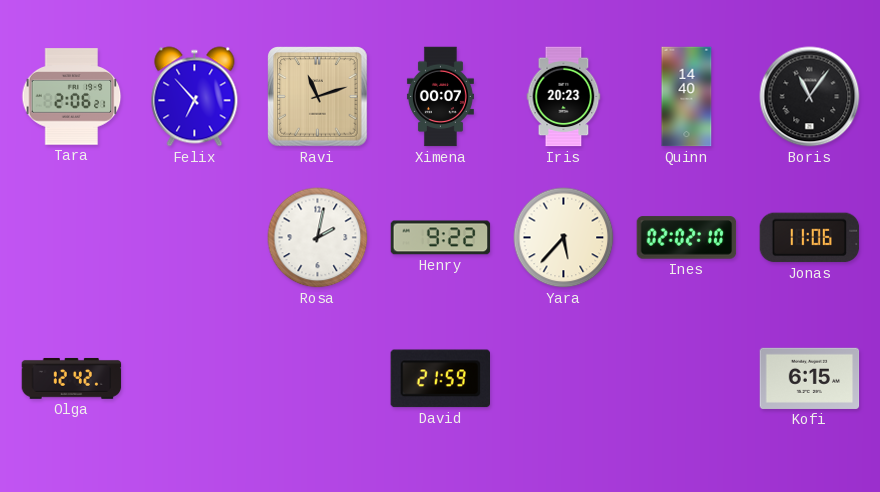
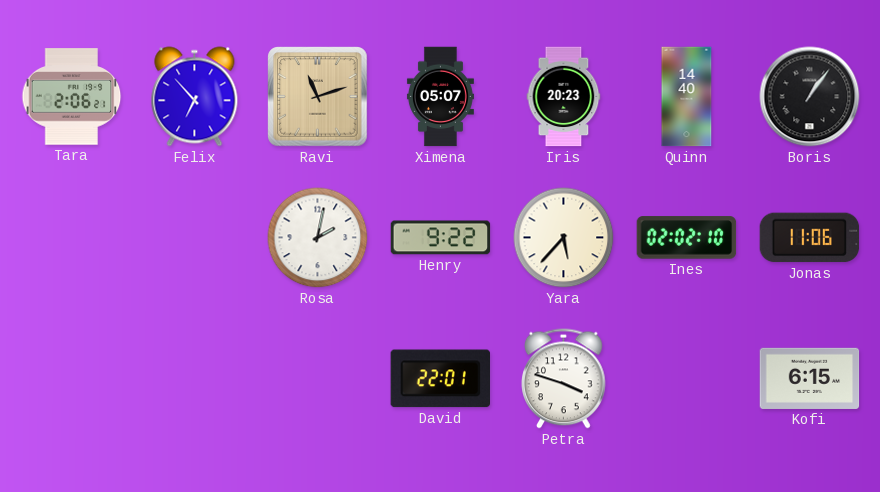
Ximena: 00:07 -> 05:07 (440, 97)
Boris: 11:06 -> 1:06 (810, 97)
Olga: 12:42 -> none (72, 378)
David: 21:59 -> 22:01 (440, 379)
Petra: none -> 3:48 (564, 379)
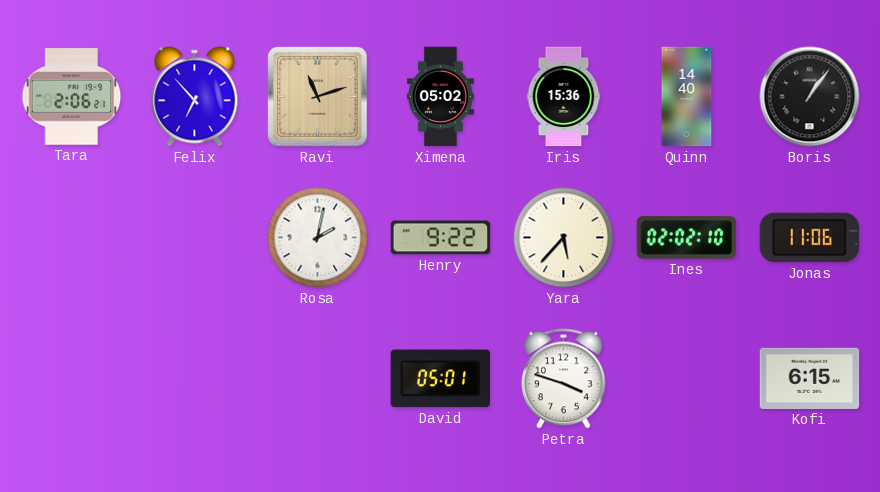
Ximena: 05:07 -> 05:02 (440, 97)
Iris: 20:23 -> 15:36 (564, 97)
David: 22:01 -> 05:01 (440, 379)
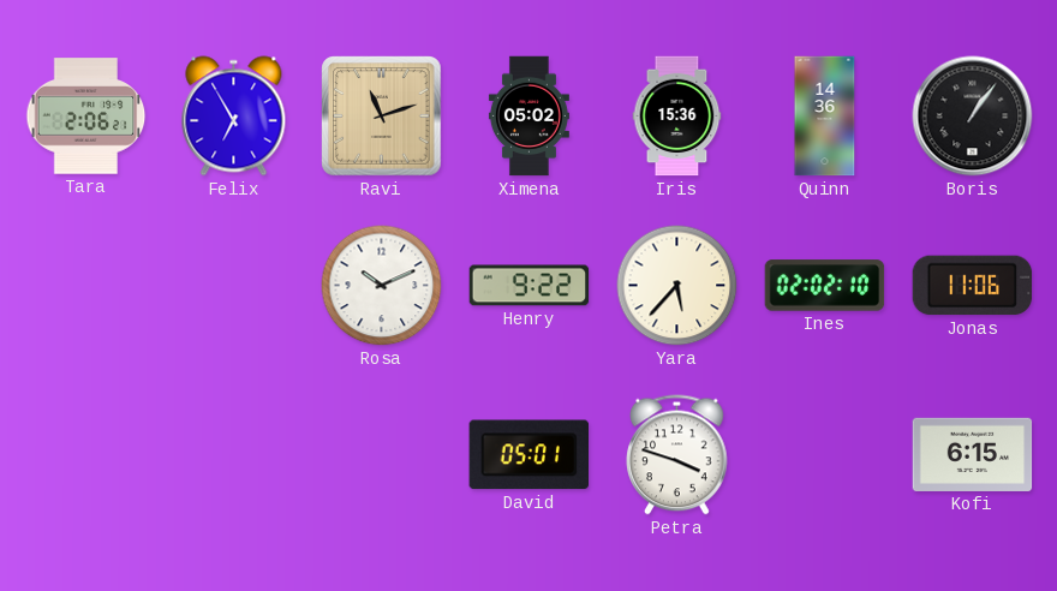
Felix: 6:53 -> 6:55 (234, 117)
Quinn: 14:40 -> 14:36 (825, 117)
Rosa: 2:02 -> 10:11 (382, 286)
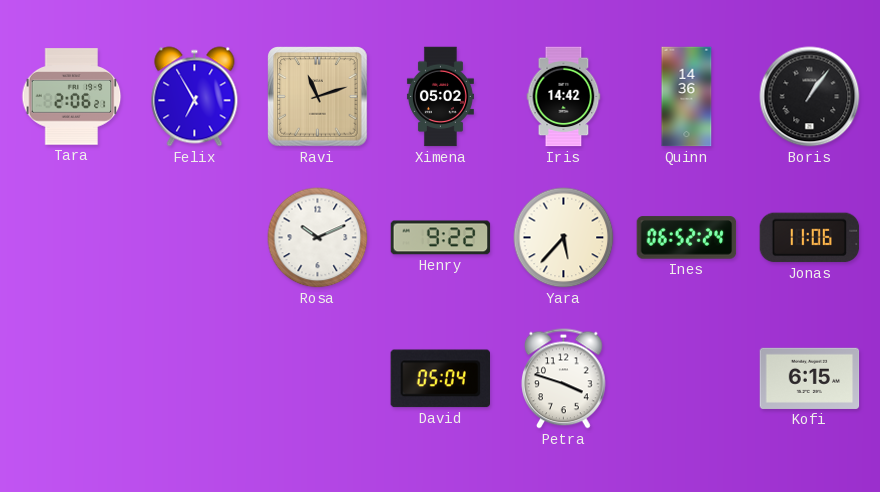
Iris: 15:36 -> 14:42 (564, 97)
Ines: 02:02 -> 06:52 (687, 238)
David: 05:01 -> 05:04 (440, 379)
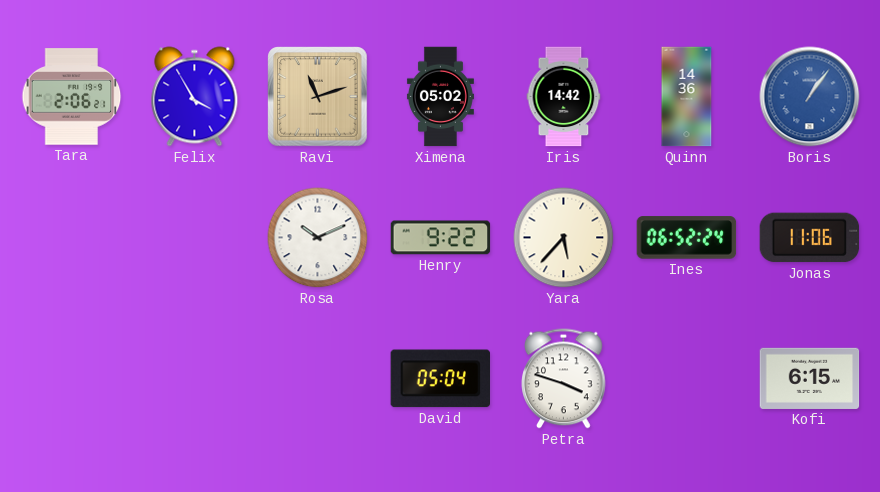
Felix: 6:55 -> 3:55 (195, 97)
Boris dial: black -> blue (810, 97)
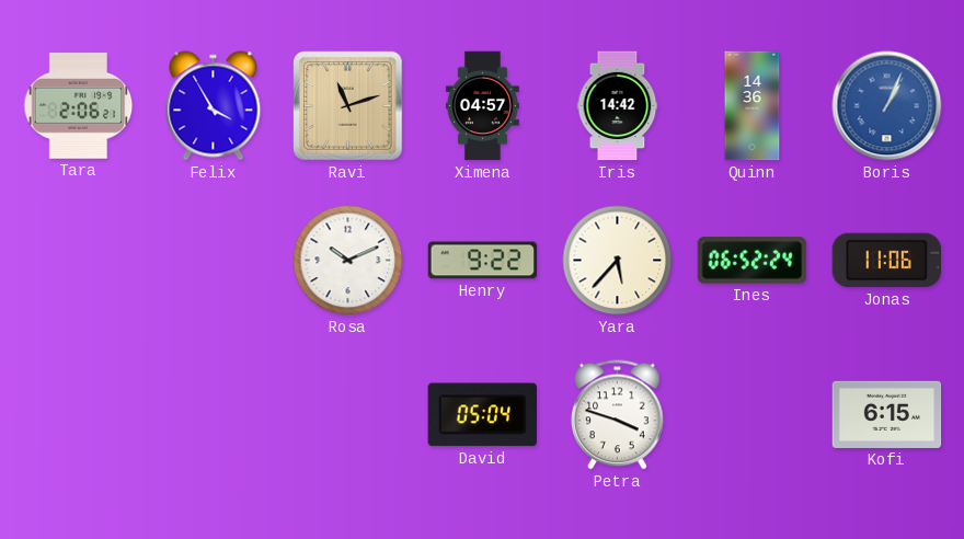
Ximena: 05:02 -> 04:57 (482, 106)
Boris: 1:06 -> 1:04 (887, 106)
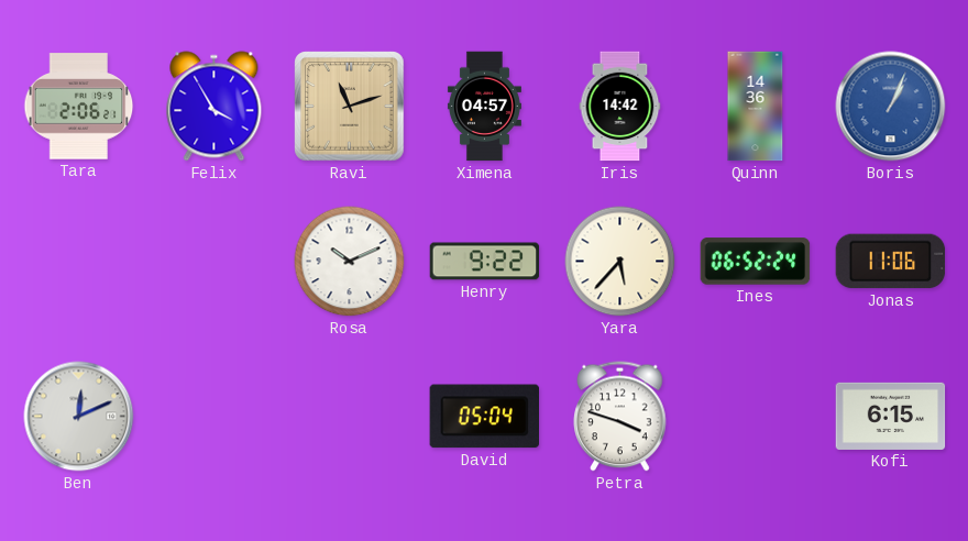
Ben: none -> 12:11 (79, 417)
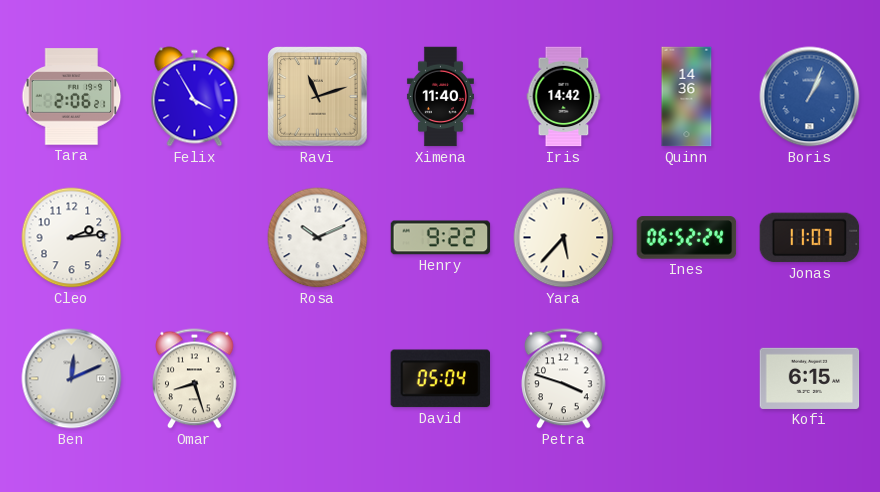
Ximena: 04:57 -> 11:40 (440, 97)
Cleo: none -> 2:14 (72, 238)
Jonas: 11:06 -> 11:07 (810, 238)
Omar: none -> 8:27 (195, 379)
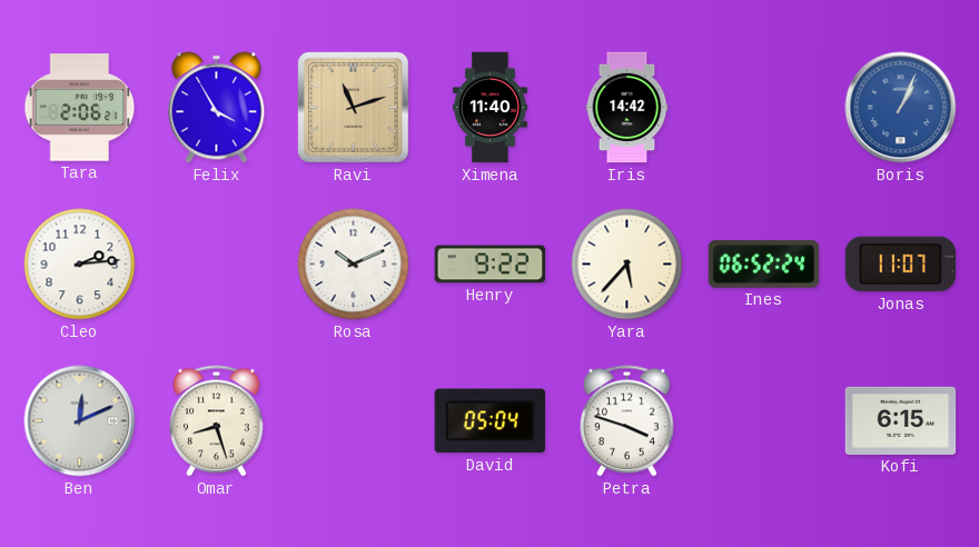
Quinn: 14:36 -> none (687, 97)
